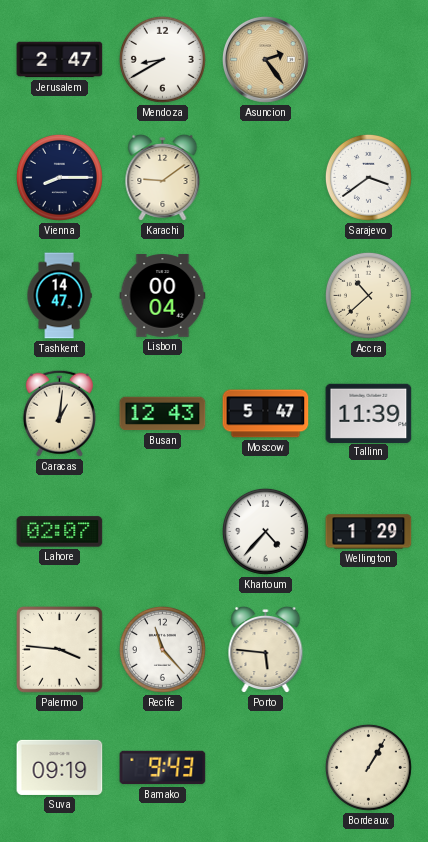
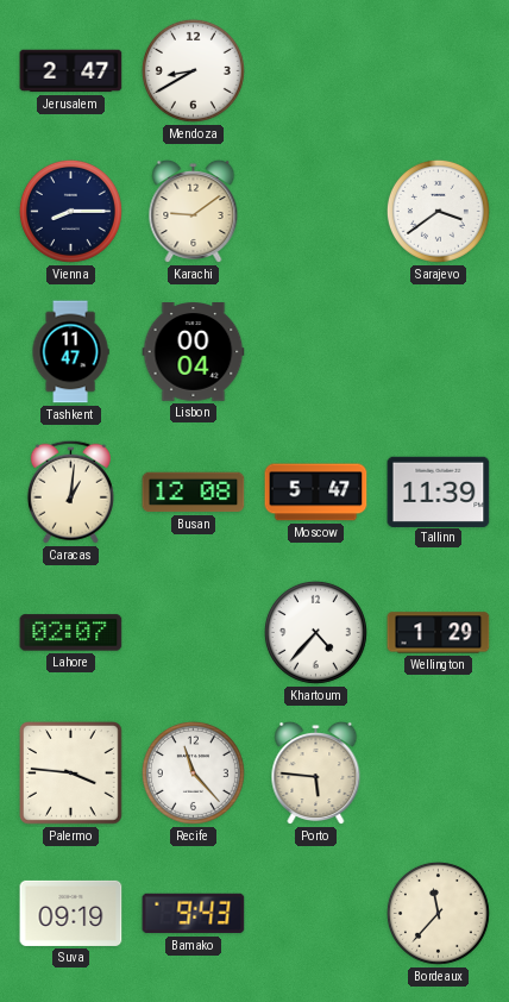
Asuncion: 2:24 -> none (265, 59)
Tashkent: 14:47 -> 11:47 (70, 352)
Accra: 10:38 -> none (368, 295)
Busan: 12:43 -> 12:08 (194, 493)
Bordeaux: 1:05 -> 11:37 (438, 913)
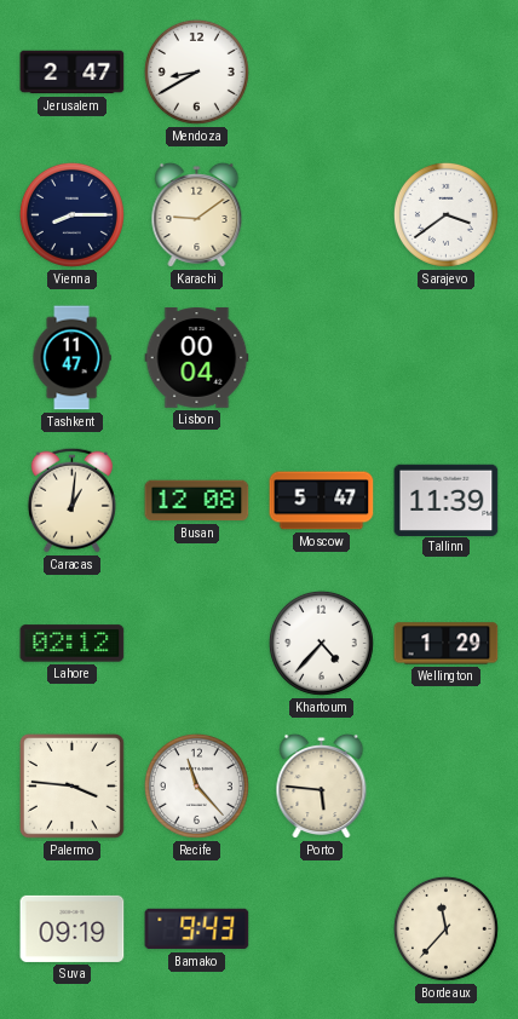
Lahore: 02:07 -> 02:12 (73, 644)
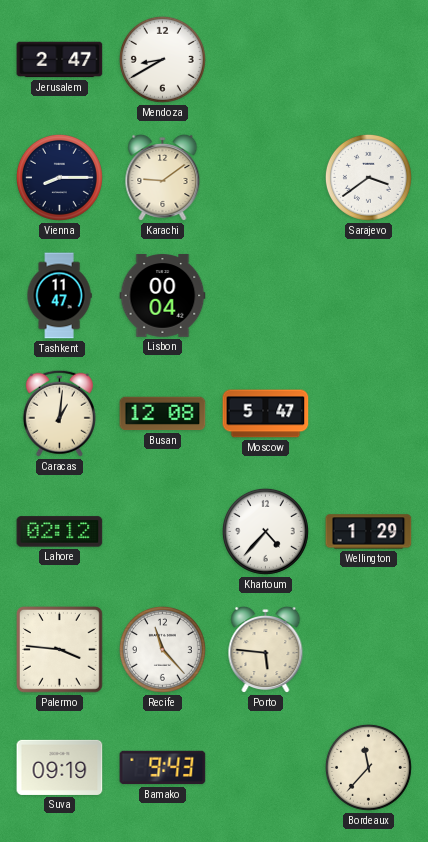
Tallinn: 11:39 -> none (447, 500)
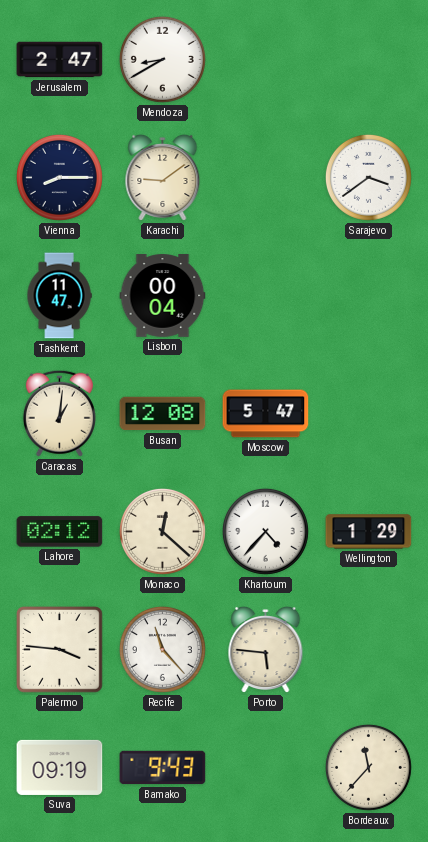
Monaco: none -> 12:22 (162, 531)
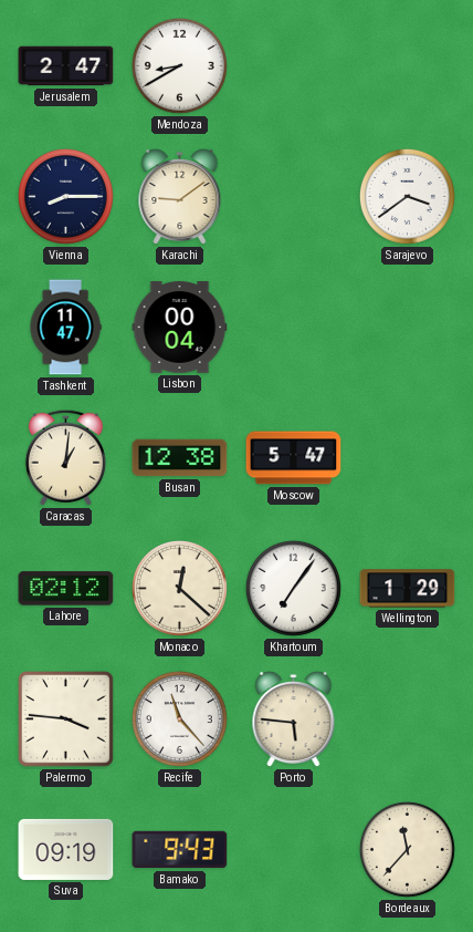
Busan: 12:08 -> 12:38 (180, 458)
Khartoum: 4:37 -> 7:06 (293, 588)
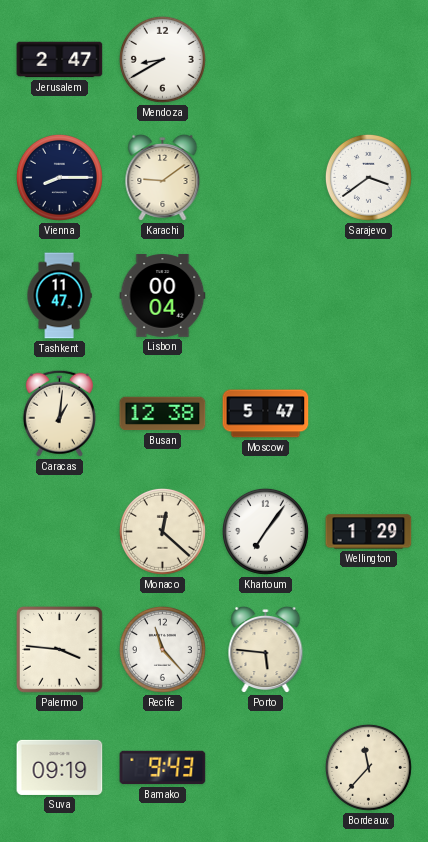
Lahore: 02:12 -> none (66, 589)
